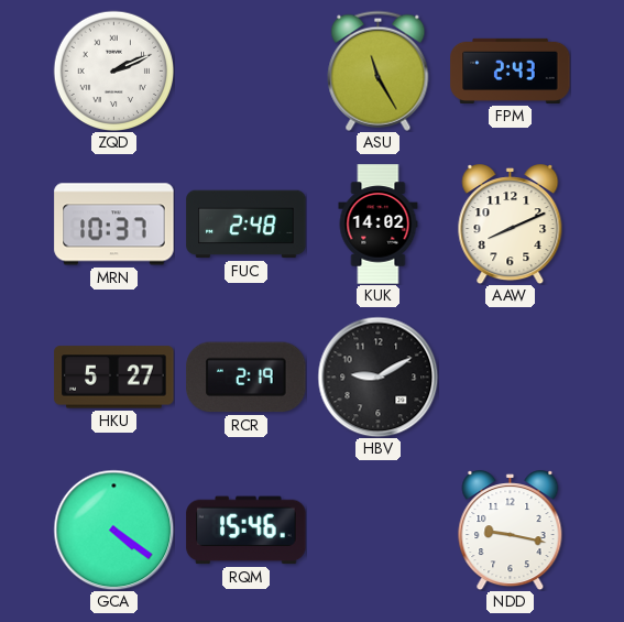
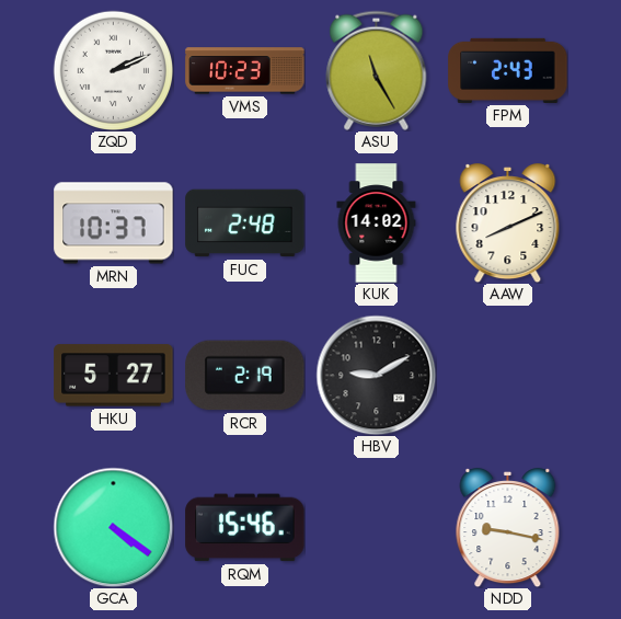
VMS: none -> 10:23 (245, 71)
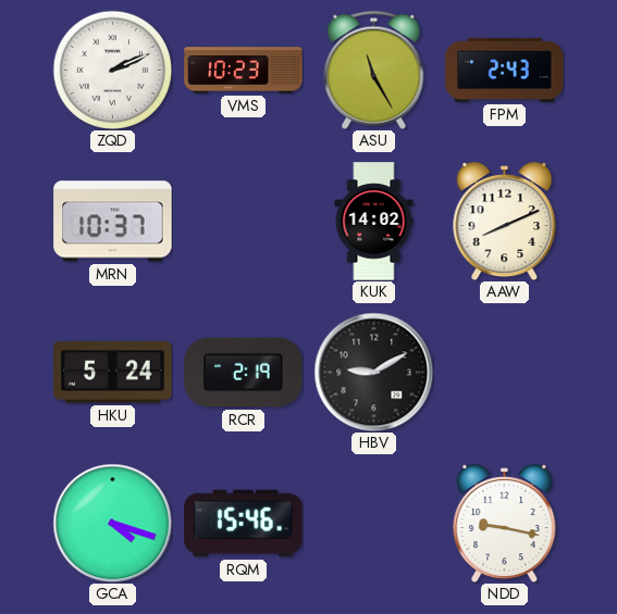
FUC: 2:48 -> none (245, 223)
HKU: 5:27 -> 5:24 (113, 373)
GCA: 4:21 -> 4:18 (112, 523)
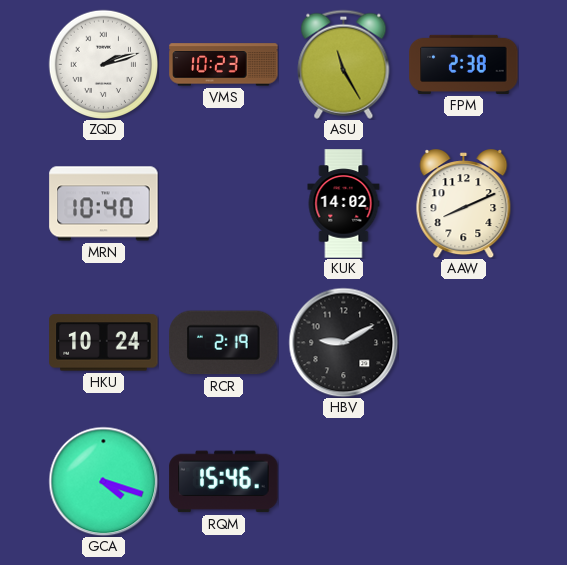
ZQD: 2:11 -> 2:12 (103, 64)
FPM: 2:43 -> 2:38 (464, 64)
MRN: 10:37 -> 10:40 (104, 204)
HKU: 5:24 -> 10:24 (104, 343)
NDD: 9:17 -> none (505, 524)
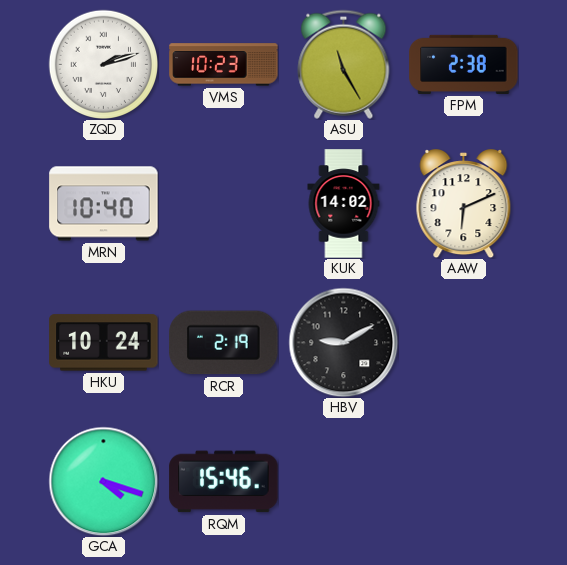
AAW: 8:11 -> 6:11 (464, 204)
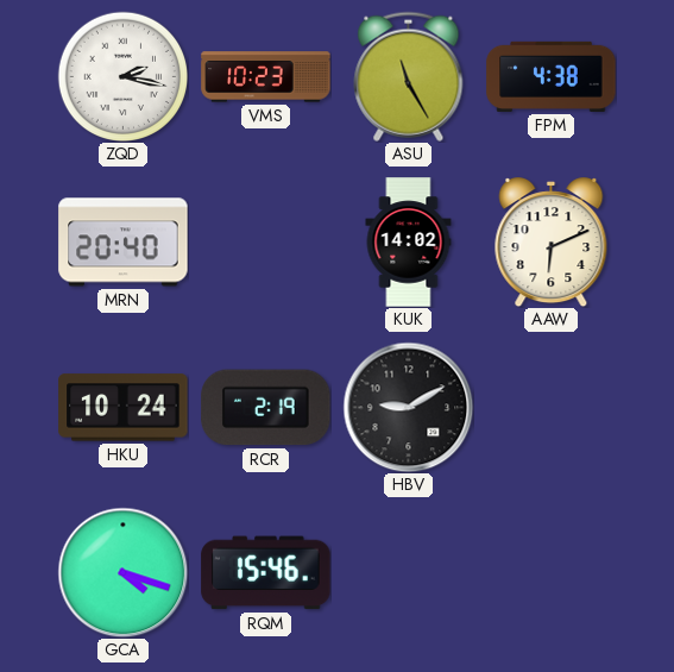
ZQD: 2:12 -> 2:17 (122, 76)
FPM: 2:38 -> 4:38 (552, 76)
MRN: 10:40 -> 20:40 (124, 243)
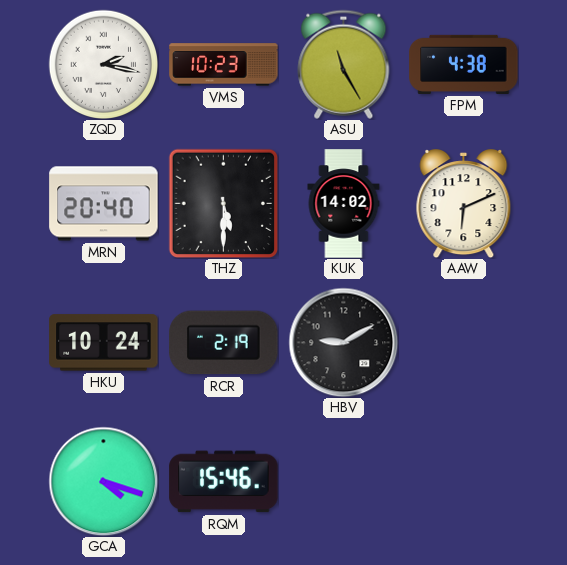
THZ: none -> 5:30 (223, 203)
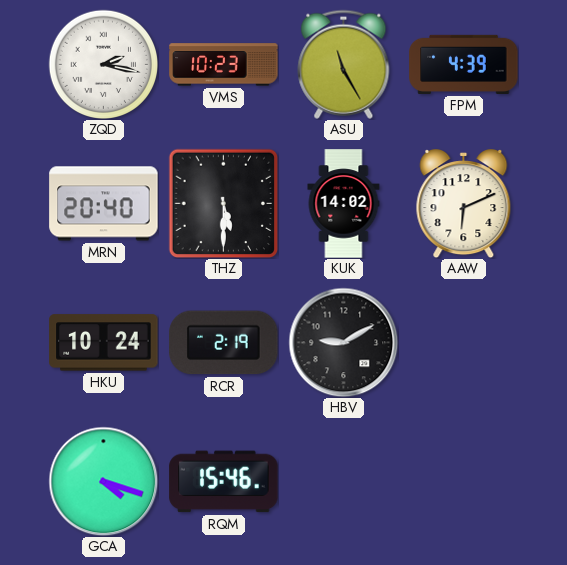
FPM: 4:38 -> 4:39 (464, 64)
